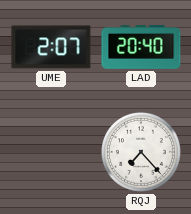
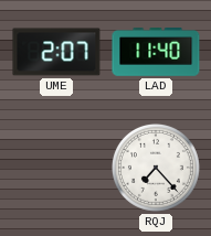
LAD: 20:40 -> 11:40 (156, 53)
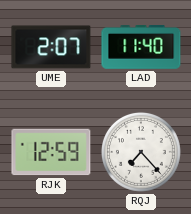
RJK: none -> 12:59 (51, 152)
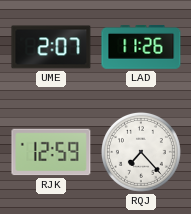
LAD: 11:40 -> 11:26 (141, 48)
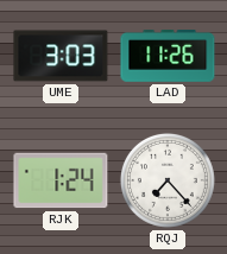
UME: 2:07 -> 3:03 (61, 56)
RJK: 12:59 -> 1:24 (61, 180)
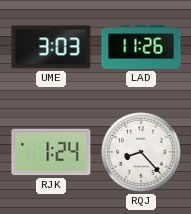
RQJ: 7:23 -> 8:23 (141, 152)
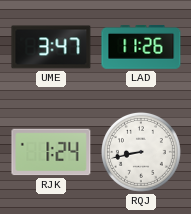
UME: 3:03 -> 3:47 (51, 47)
RQJ: 8:23 -> 8:43 (141, 152)
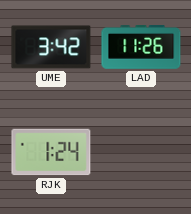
UME: 3:47 -> 3:42 (51, 47)
RQJ: 8:43 -> none (141, 152)
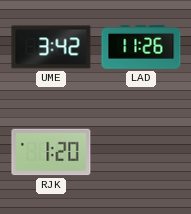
RJK: 1:24 -> 1:20 (51, 152)
